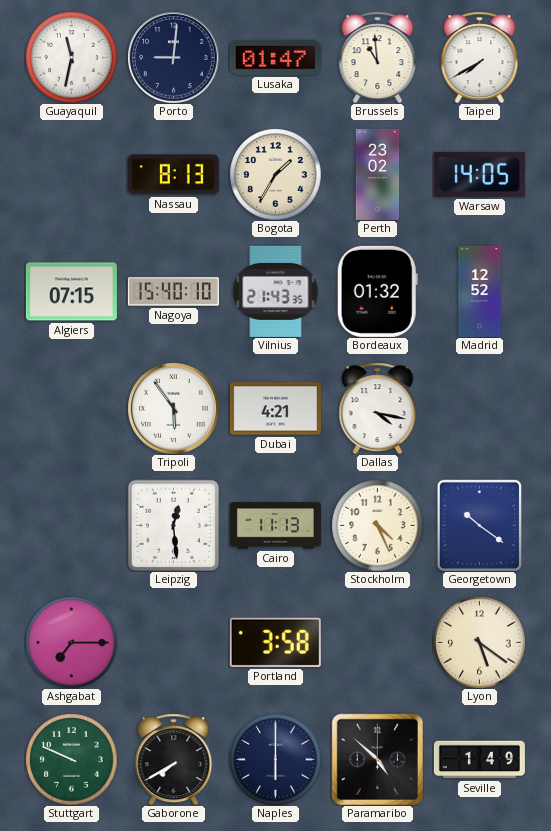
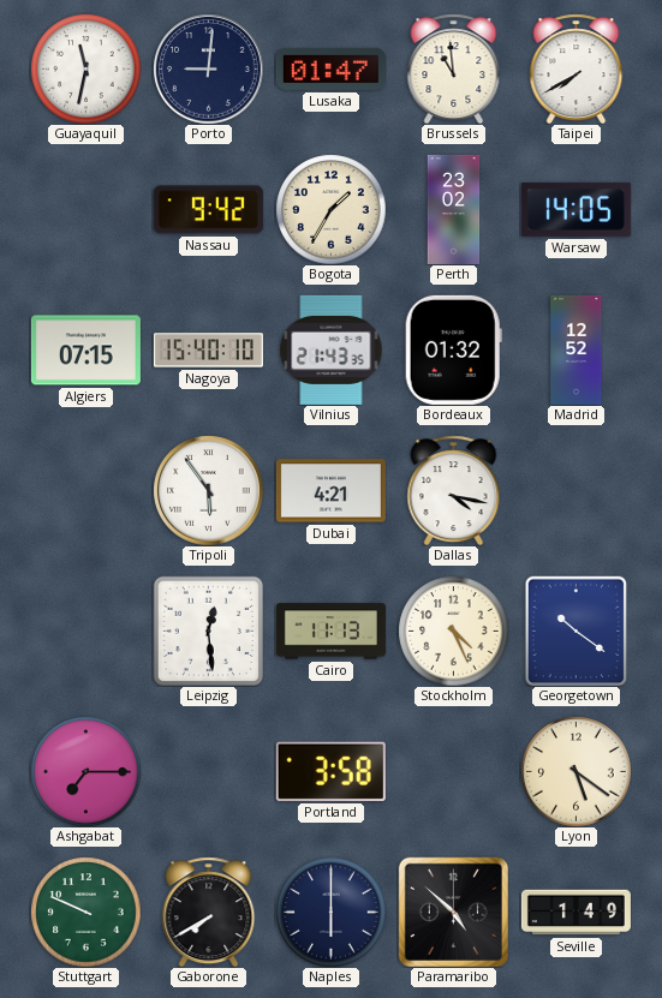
Nassau: 8:13 -> 9:42 (208, 210)
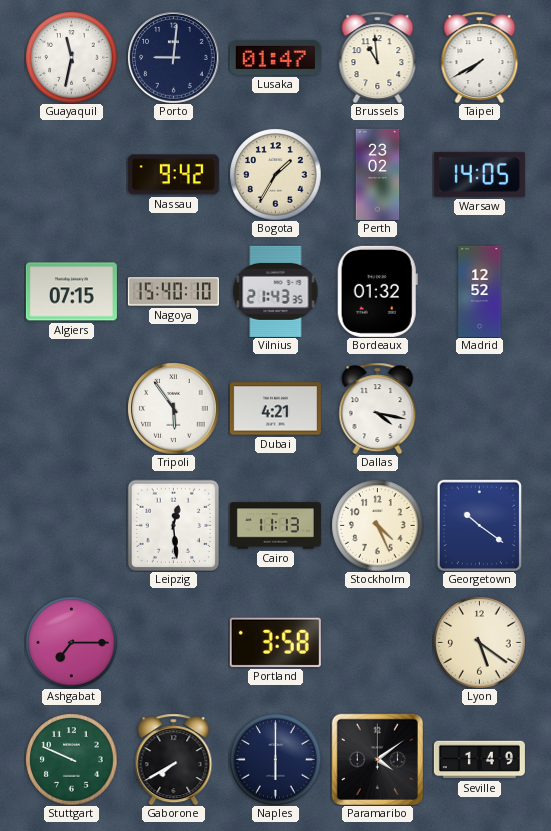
Paramaribo: 4:52 -> 4:09 (377, 759)
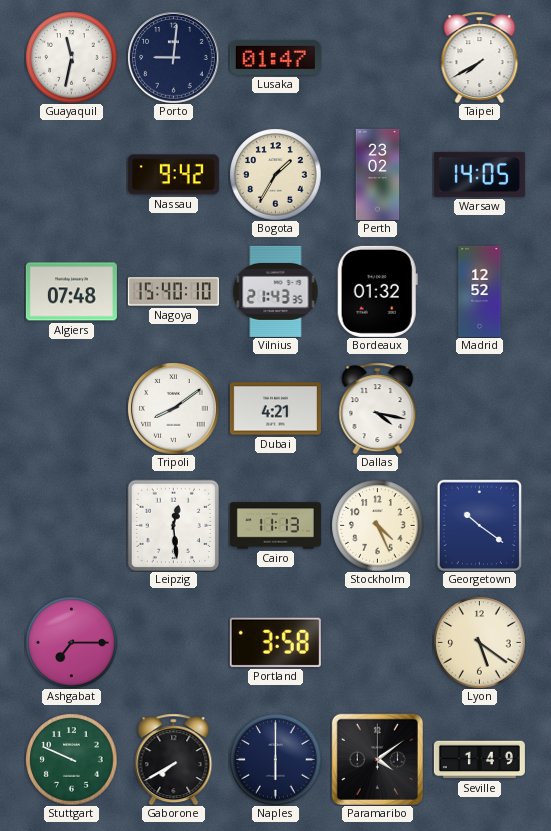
Brussels: 10:59 -> none (378, 57)
Algiers: 07:15 -> 07:48 (71, 292)
Tripoli: 5:54 -> 8:09 (173, 408)
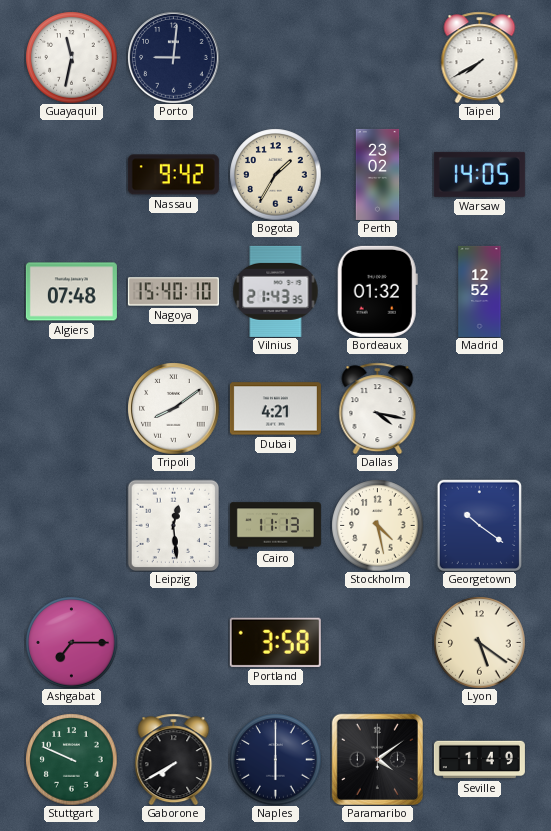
Lusaka: 01:47 -> none (275, 57)
Stockholm: 4:26 -> 4:28 (377, 525)
